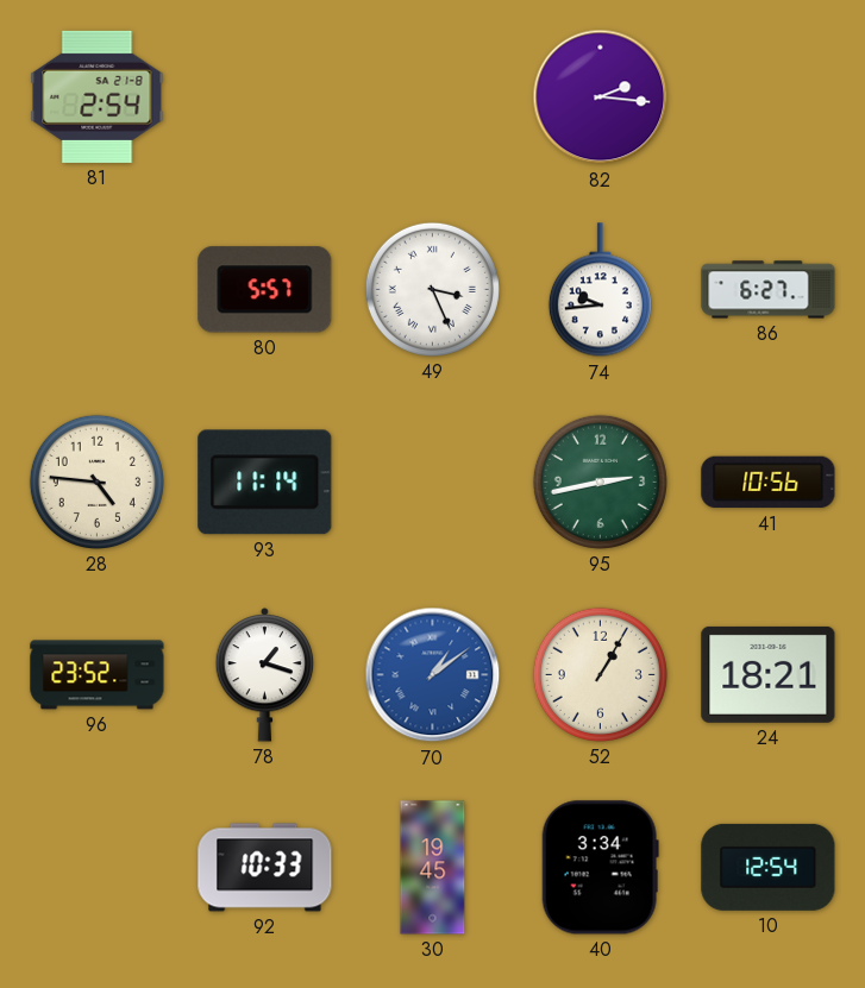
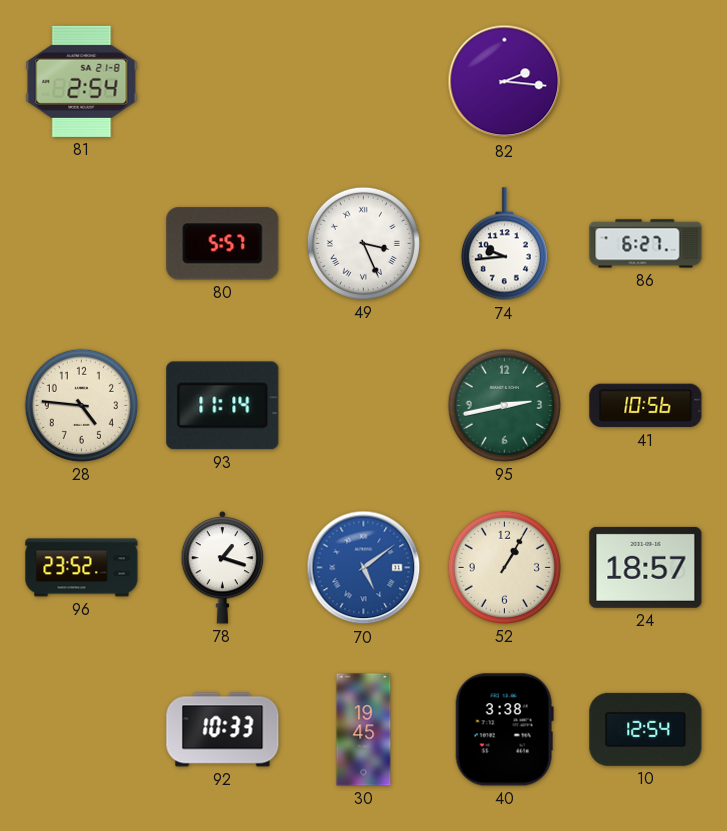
70: 1:09 -> 5:09 (364, 568)
24: 18:21 -> 18:57 (646, 567)
40: 3:34 -> 3:38 (504, 730)
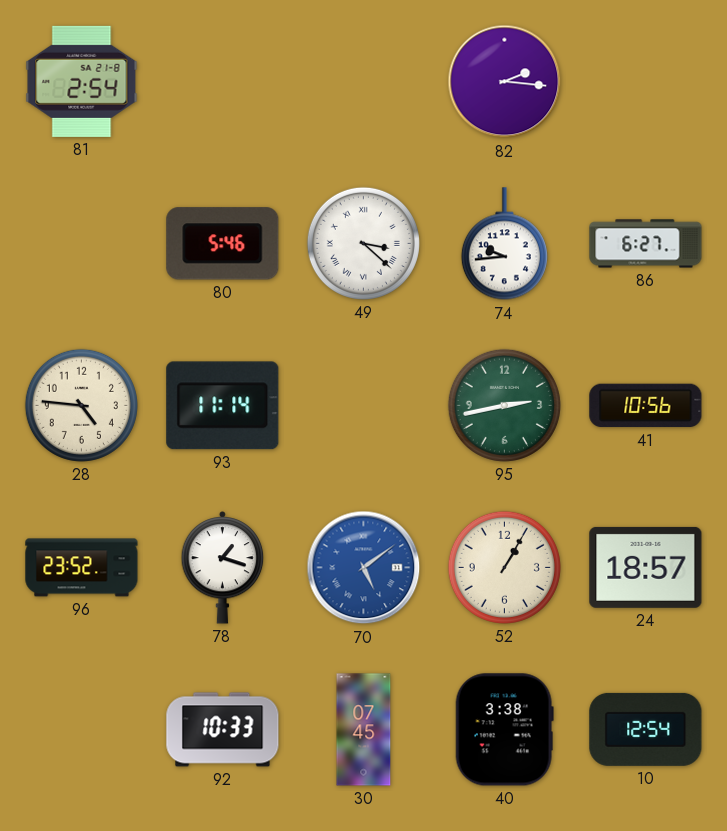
80: 5:57 -> 5:46 (223, 244)
49: 3:26 -> 3:22 (363, 243)
30: 19:45 -> 07:45 (364, 730)
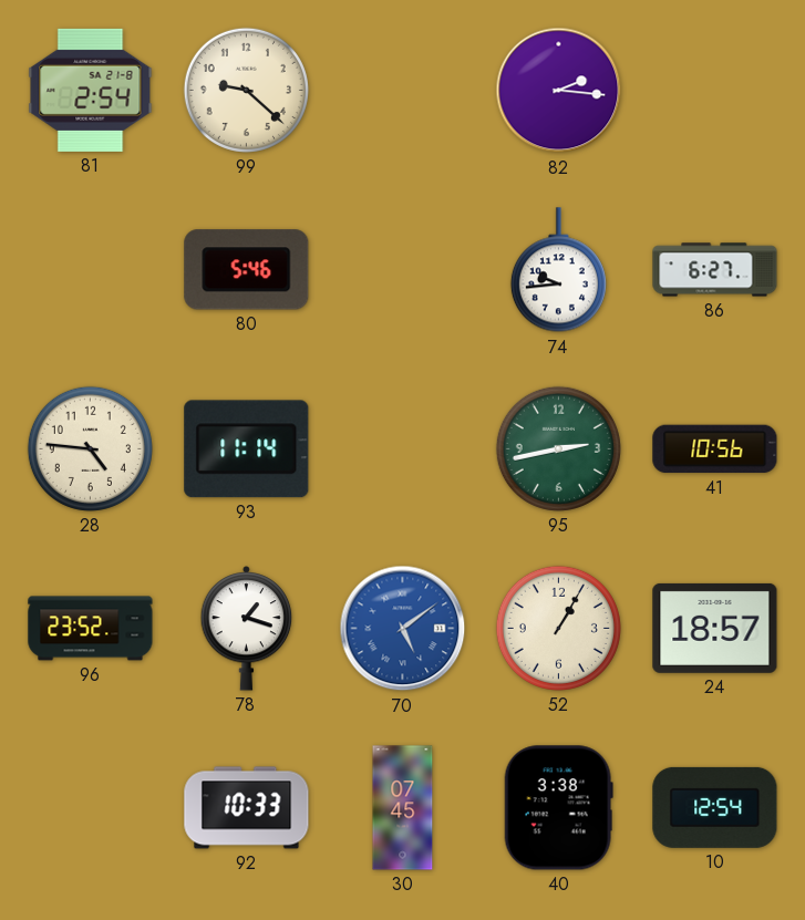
99: none -> 9:22 (246, 90)
49: 3:22 -> none (363, 243)
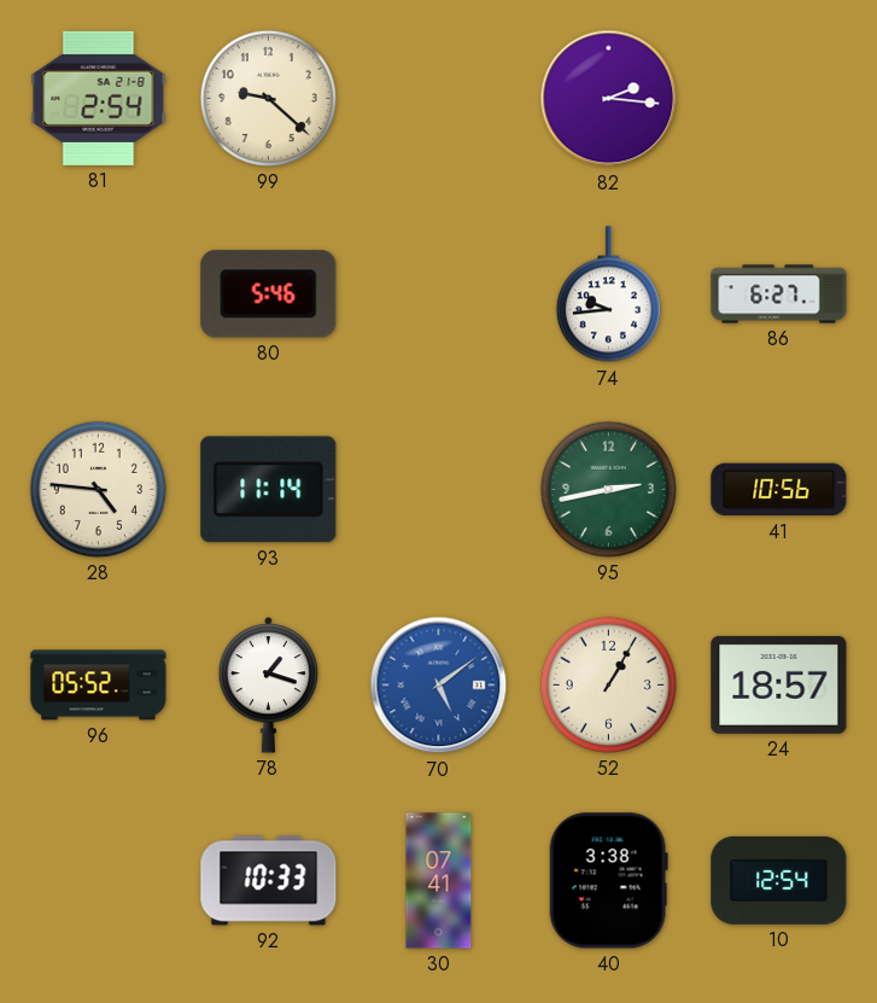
96: 23:52 -> 05:52 (99, 686)
30: 07:45 -> 07:41 (439, 881)
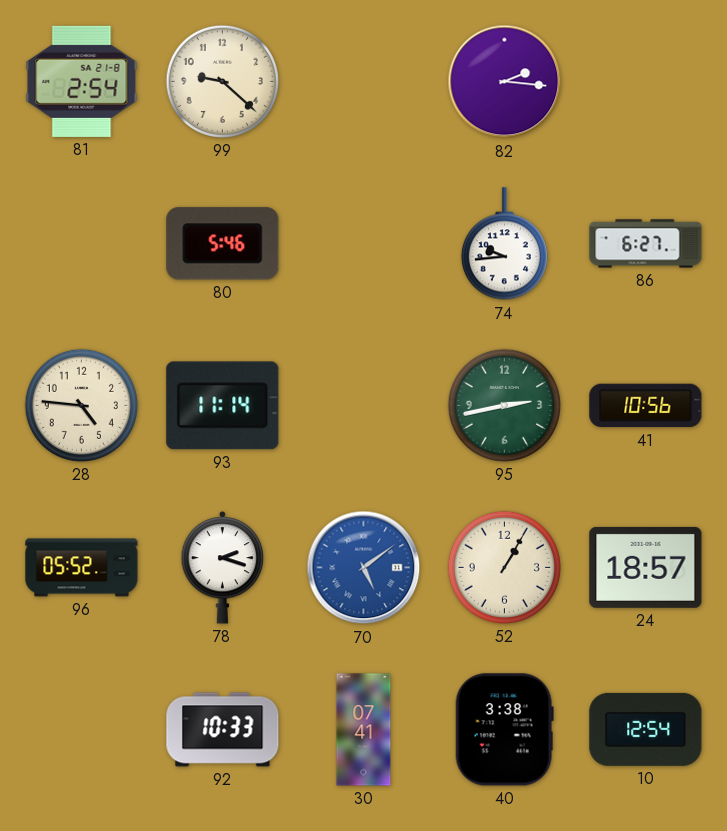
78: 1:18 -> 2:18 (223, 568)
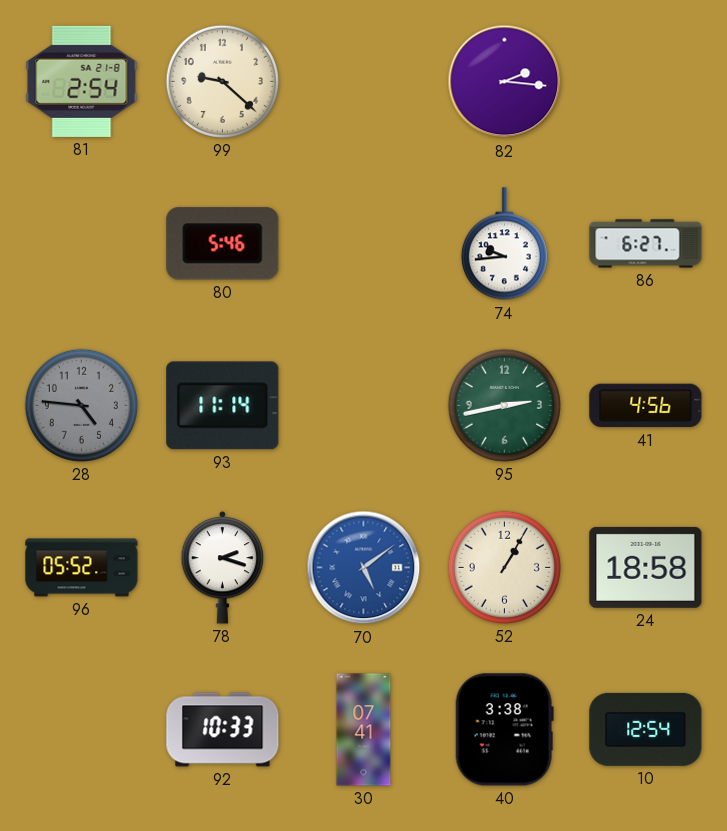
28 dial: cream -> grey (81, 405)
41: 10:56 -> 4:56 (646, 406)
24: 18:57 -> 18:58 (646, 567)
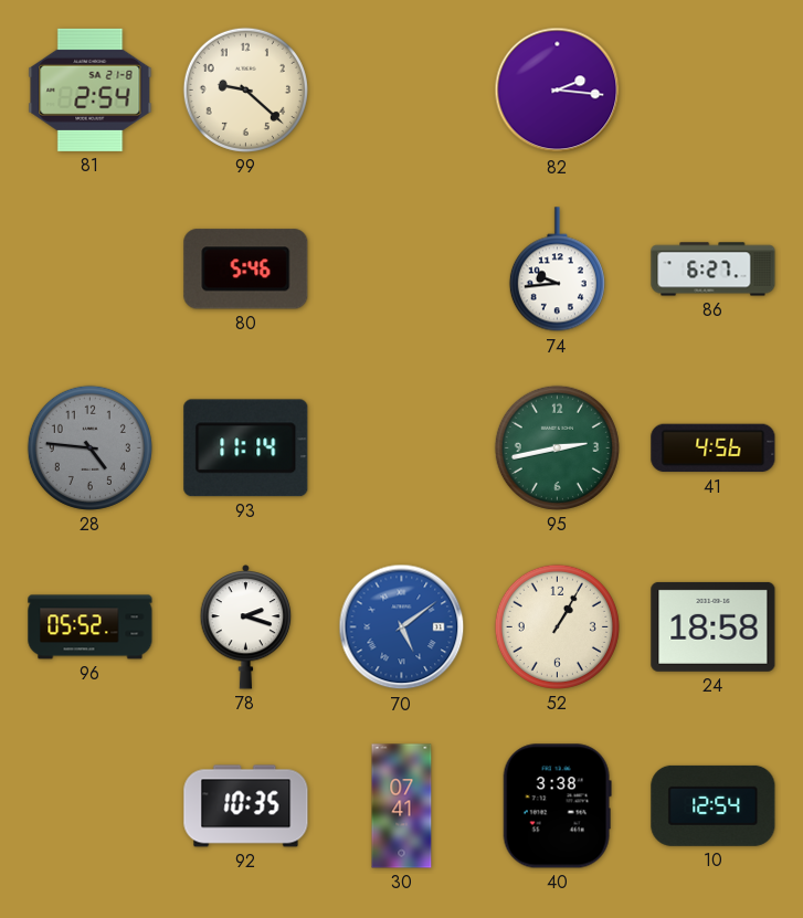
92: 10:33 -> 10:35 (246, 806)
